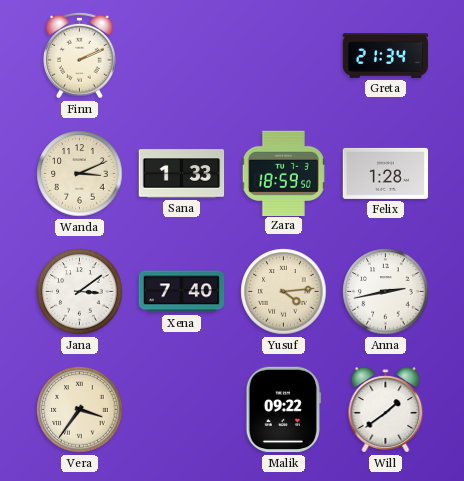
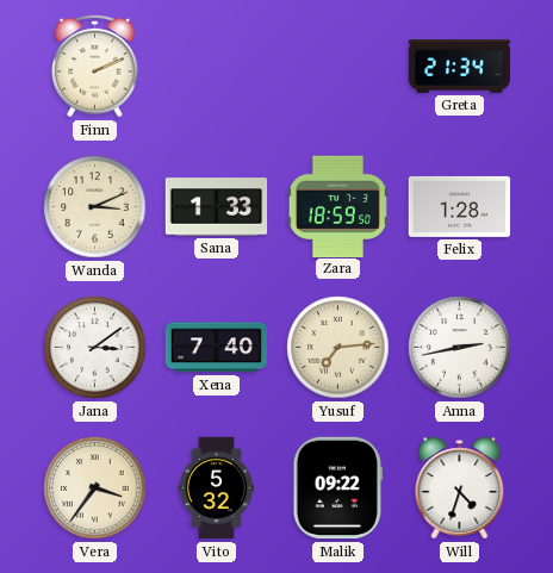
Yusuf: 4:14 -> 7:14 (338, 348)
Vito: none -> 5:32 (217, 488)
Will: 1:39 -> 4:33 (460, 488)
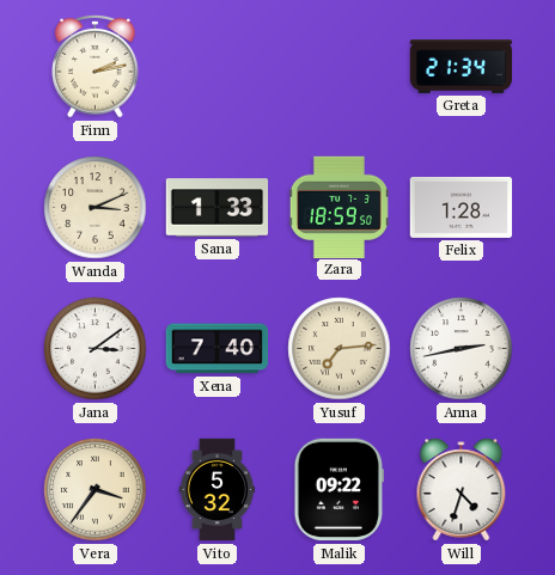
Finn: 2:11 -> 2:13 (96, 66)
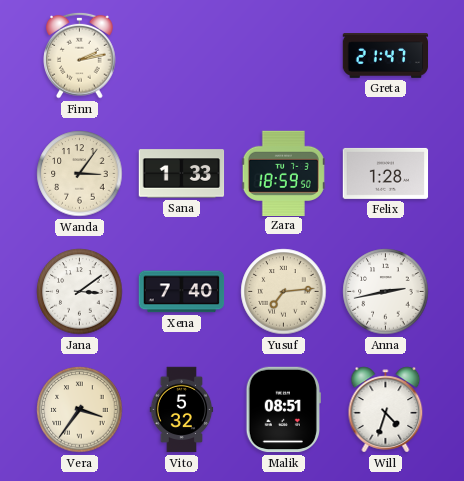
Greta: 21:34 -> 21:47 (386, 56)
Wanda: 3:11 -> 3:06 (80, 174)
Malik: 09:22 -> 08:51 (283, 410)
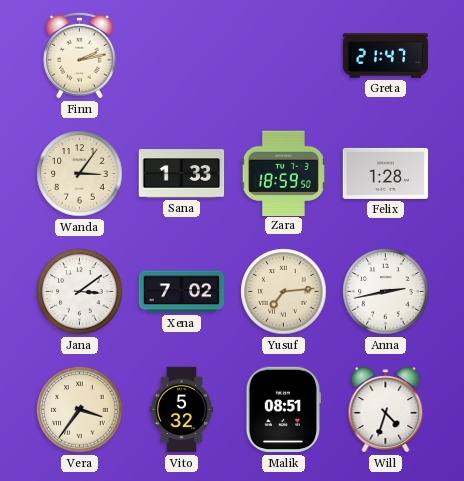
Xena: 7:40 -> 7:02 (182, 292)
